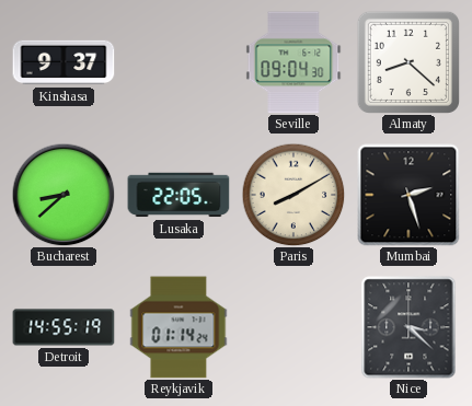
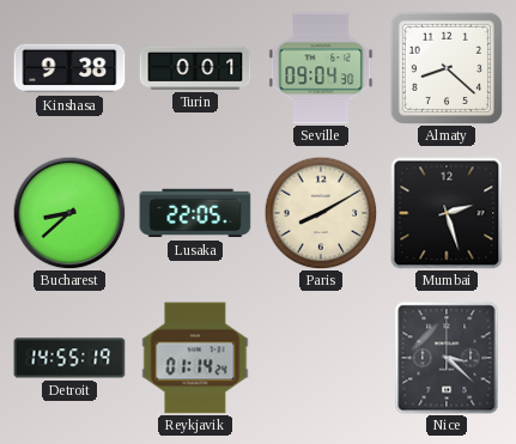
Kinshasa: 9:37 -> 9:38 (69, 68)
Turin: none -> 0:01 (195, 68)
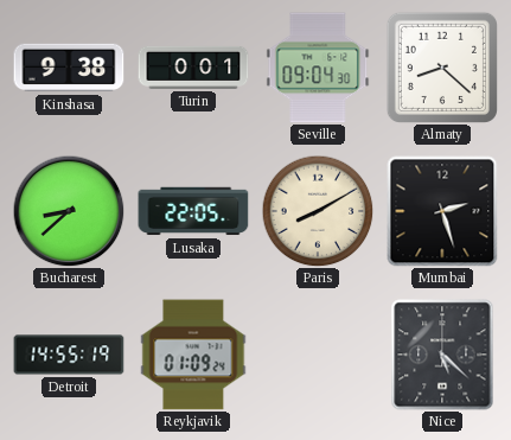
Reykjavik: 01:14 -> 01:09 (193, 355)
Nice: 3:22 -> 5:22 (442, 355)
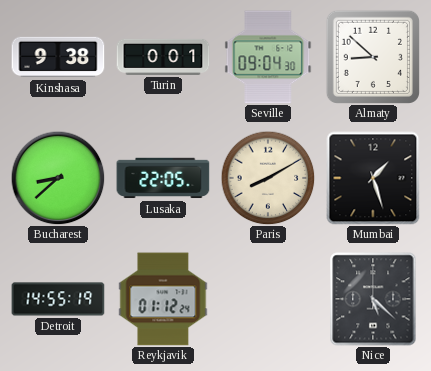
Almaty: 8:22 -> 8:52 (373, 57)
Mumbai: 2:27 -> 1:27 (373, 178)
Reykjavik: 01:09 -> 01:12 (163, 299)
